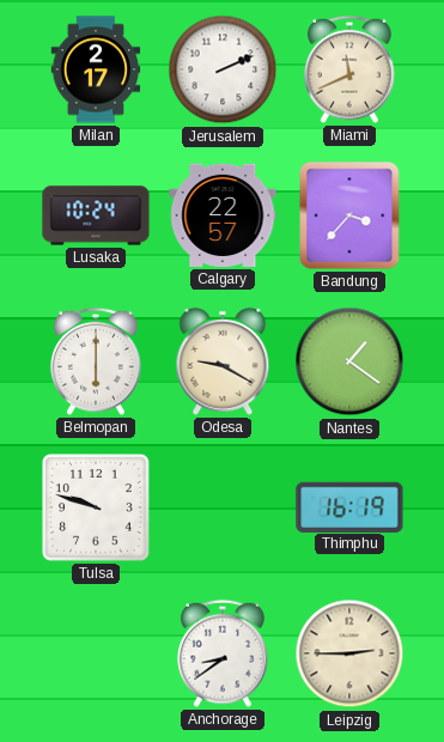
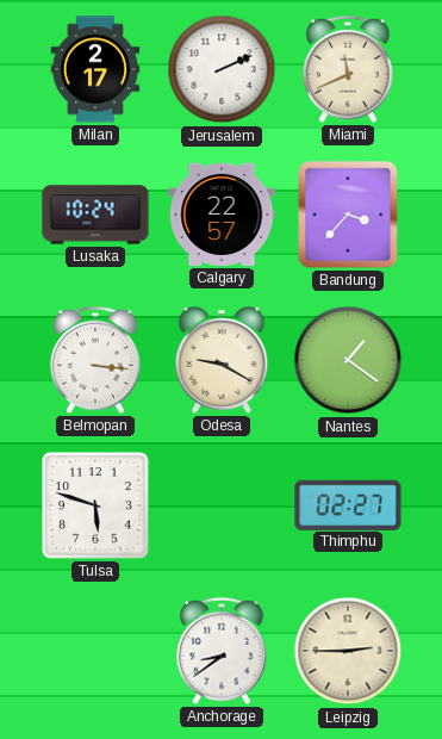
Belmopan: 6:00 -> 3:16 (95, 360)
Tulsa: 9:48 -> 5:48 (95, 505)
Thimphu: 16:19 -> 02:27 (348, 504)
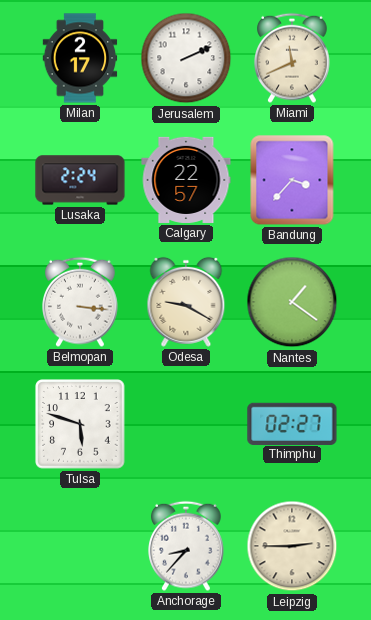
Lusaka: 10:24 -> 2:24 (80, 180)
Anchorage: 8:39 -> 8:37 (186, 546)
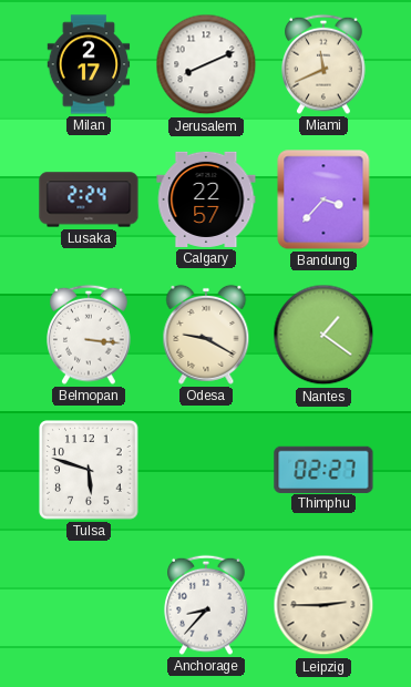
Jerusalem: 2:11 -> 8:11 (206, 64)
